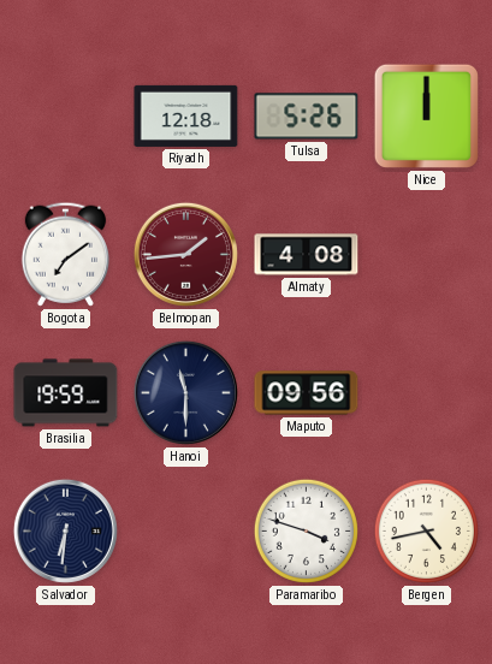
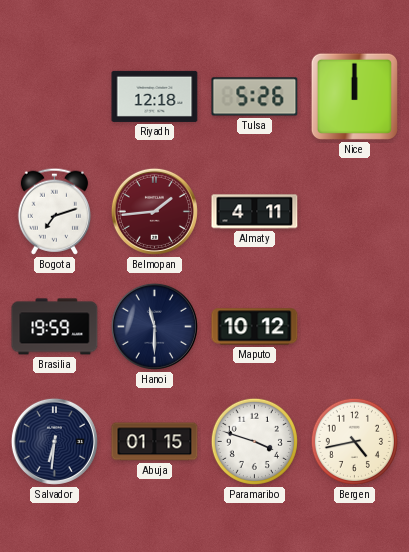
Bogota: 7:09 -> 7:12 (54, 211)
Almaty: 4:08 -> 4:11 (255, 212)
Maputo: 09:56 -> 10:12 (255, 327)
Abuja: none -> 01:15 (155, 442)
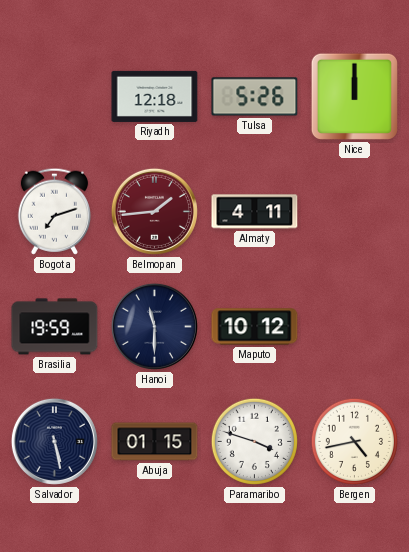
Salvador: 6:31 -> 5:28 (54, 441)
